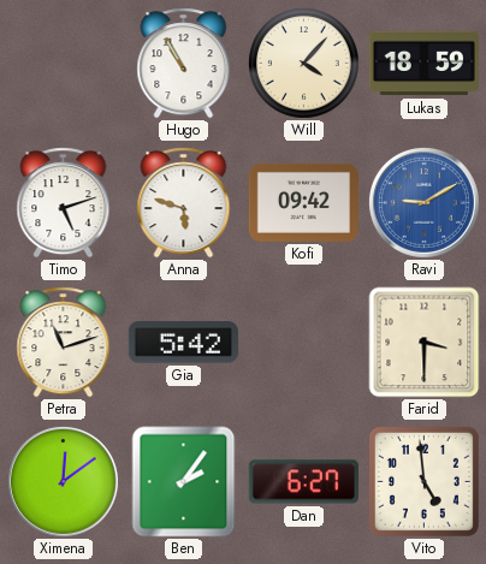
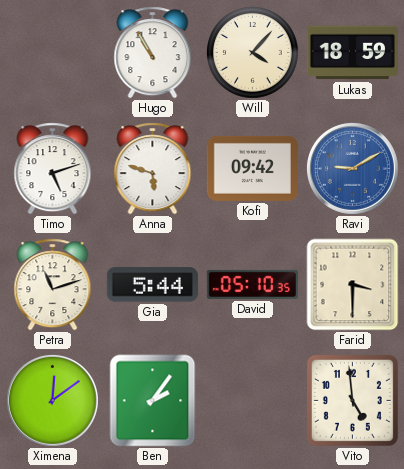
Gia: 5:42 -> 5:44 (152, 285)
David: none -> 05:10 (252, 284)
Dan: 6:27 -> none (303, 482)
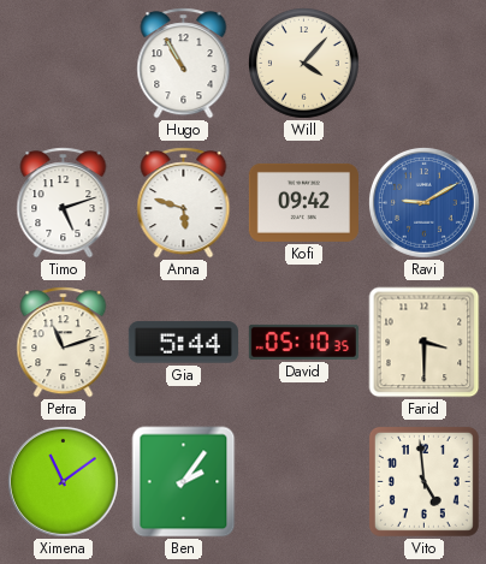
Lukas: 18:59 -> none (352, 53)
Ximena: 12:09 -> 11:09 (63, 481)
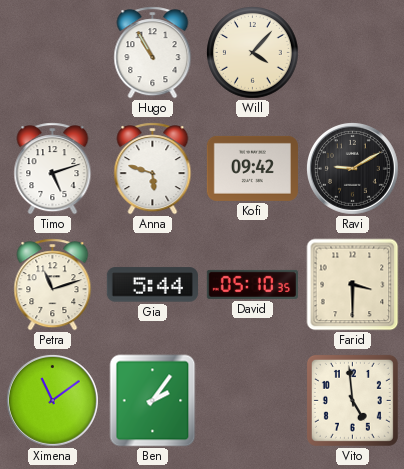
Ravi dial: blue -> black (352, 168)
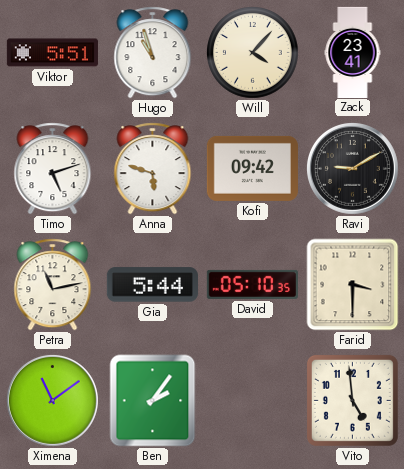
Viktor: none -> 5:51 (52, 53)
Hugo: 10:55 -> 10:57 (153, 53)
Zack: none -> 23:41 (353, 52)
Petra: 11:12 -> 11:13 (53, 285)
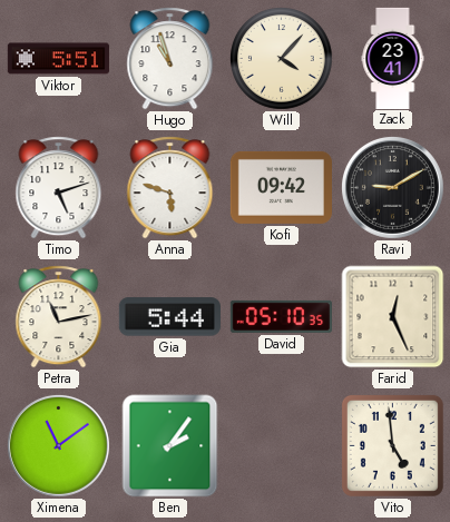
Farid: 3:30 -> 12:26 (393, 317)
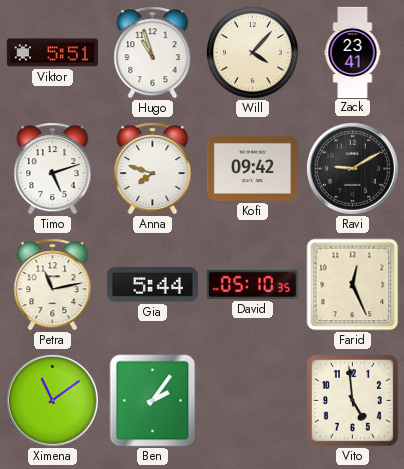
Anna: 5:48 -> 7:48 (153, 169)
